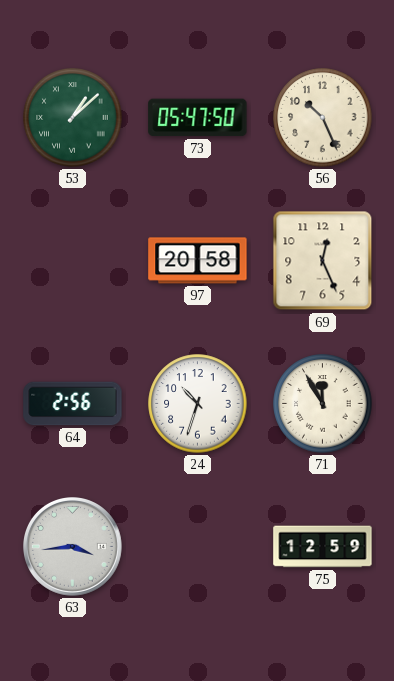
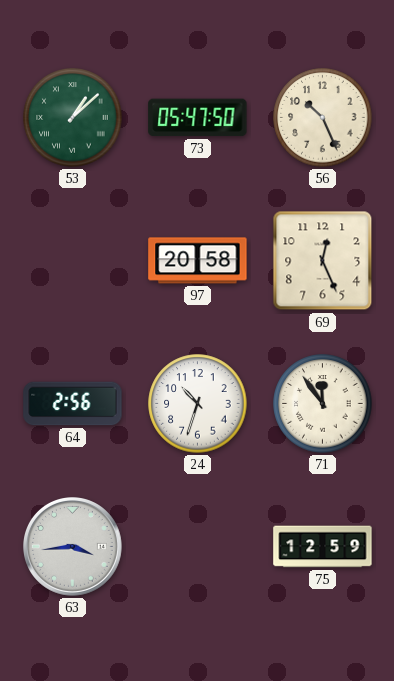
71: 11:55 -> 11:54 (323, 404)
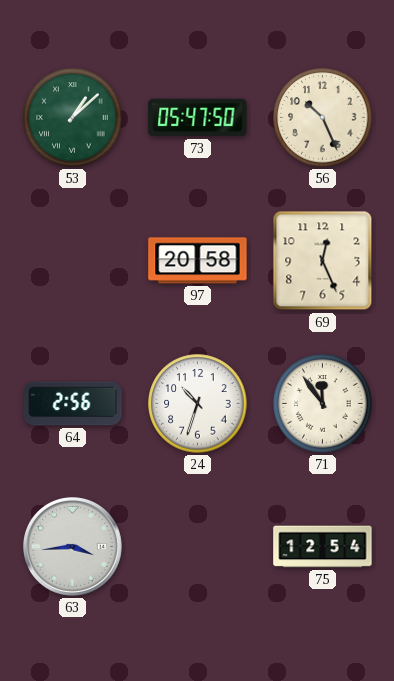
75: 12:59 -> 12:54 (323, 547)
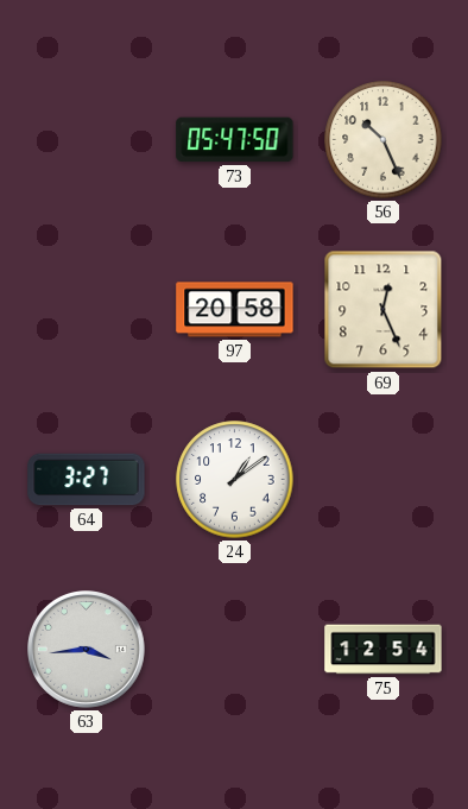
53: 1:08 -> none (73, 118)
64: 2:56 -> 3:27 (87, 480)
24: 10:33 -> 1:09 (235, 480)
71: 11:54 -> none (323, 404)
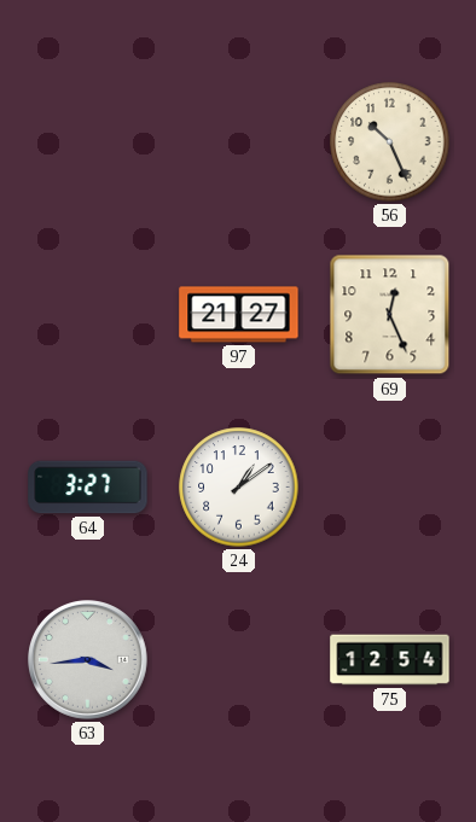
73: 05:47 -> none (235, 140)
97: 20:58 -> 21:27 (239, 315)
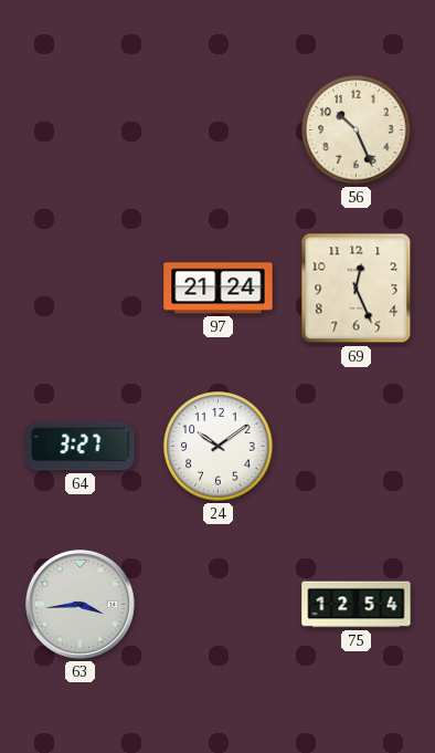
97: 21:27 -> 21:24 (219, 289)
24: 1:09 -> 10:09 (219, 447)
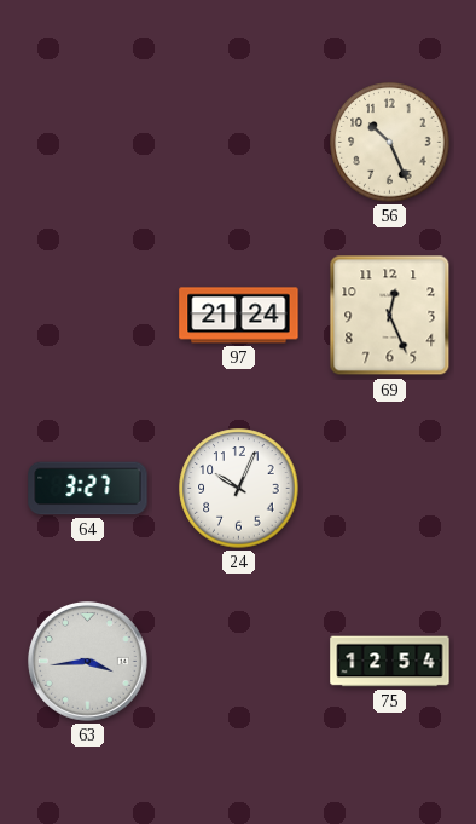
24: 10:09 -> 10:04 (239, 489)
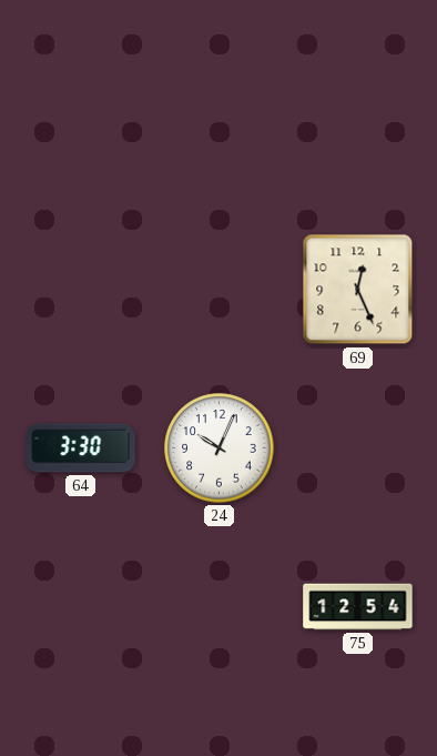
56: 10:26 -> none (390, 143)
97: 21:24 -> none (239, 316)
64: 3:27 -> 3:30 (81, 448)
63: 3:44 -> none (88, 662)
